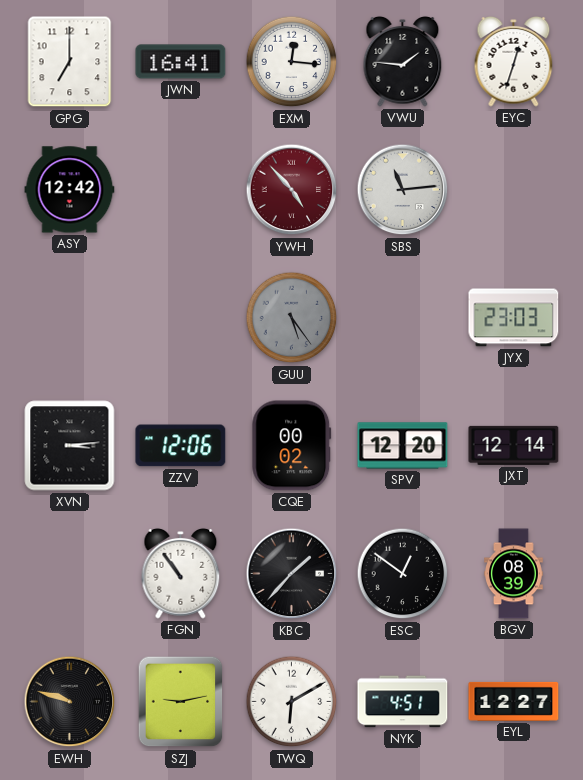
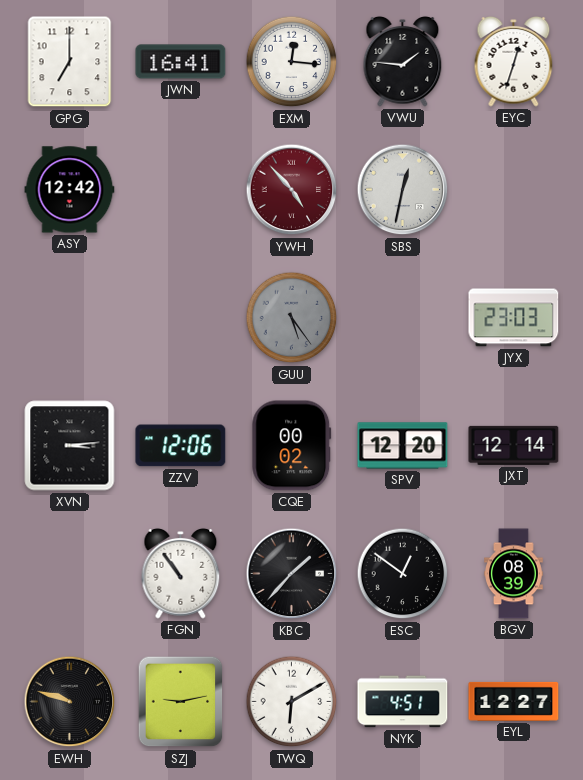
SBS: 11:14 -> 12:32 (403, 190)
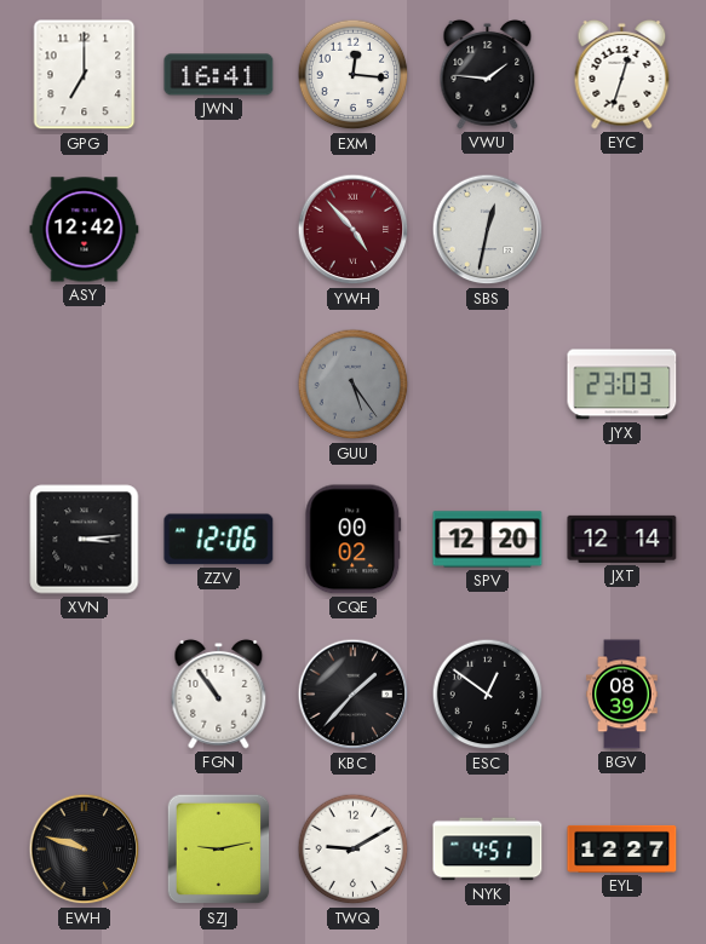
TWQ: 6:10 -> 9:10 (354, 850)
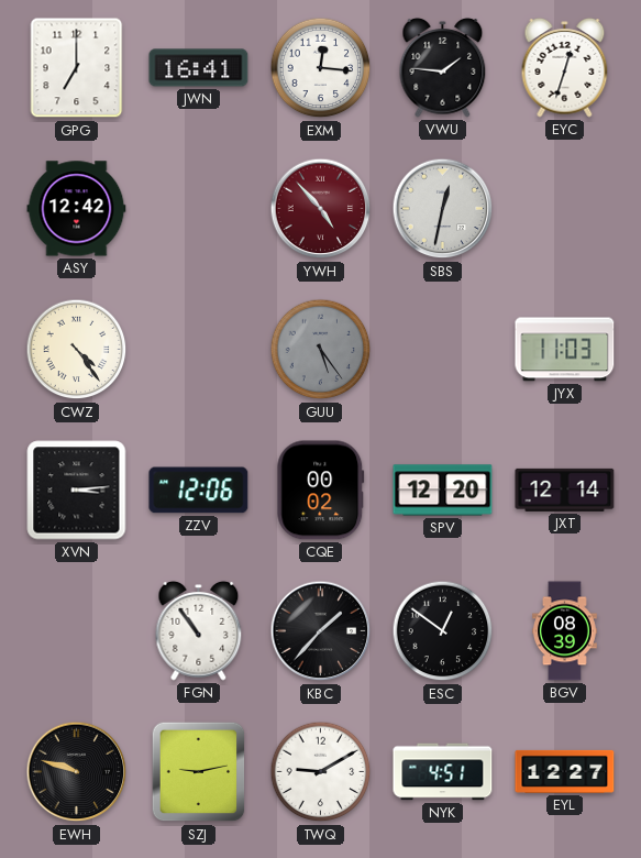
CWZ: none -> 4:24 (77, 350)
JYX: 23:03 -> 11:03 (565, 350)
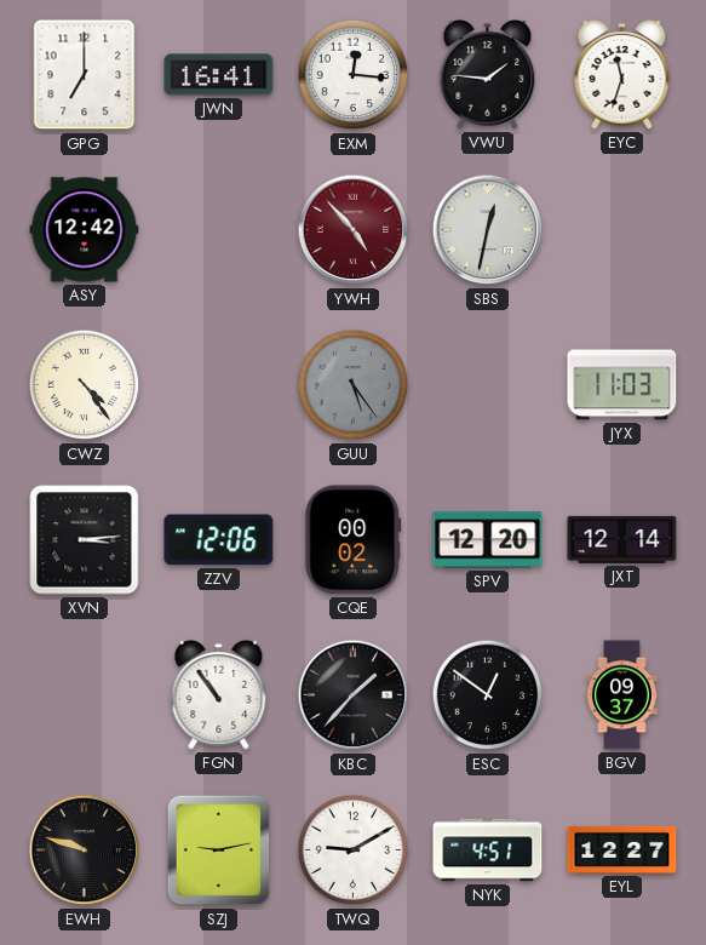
EYC: 12:33 -> 11:33 (622, 75)
BGV: 08:39 -> 09:37 (622, 695)
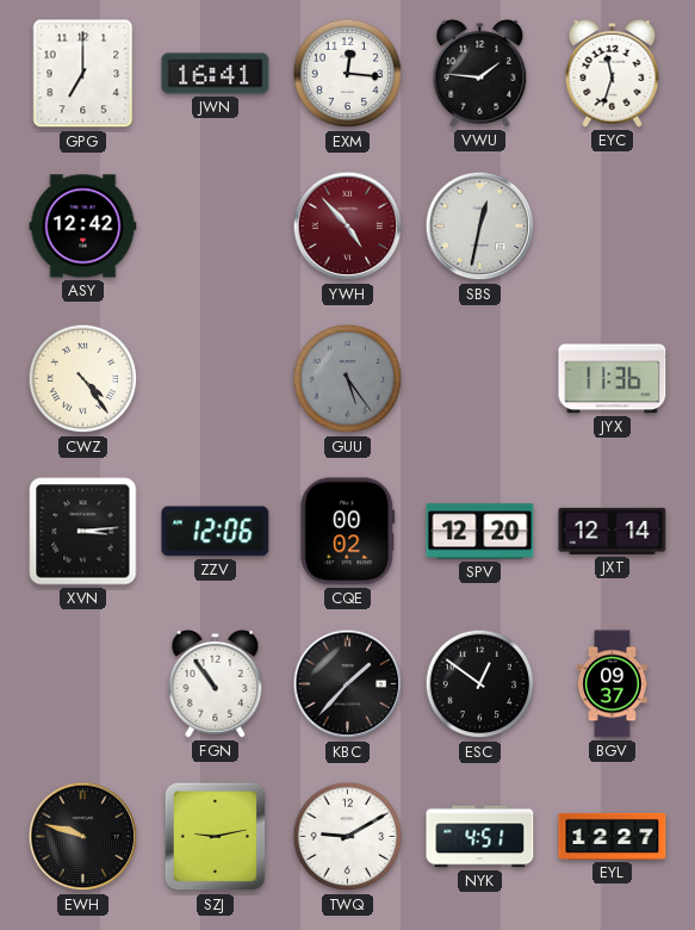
JYX: 11:03 -> 11:36 (613, 379)
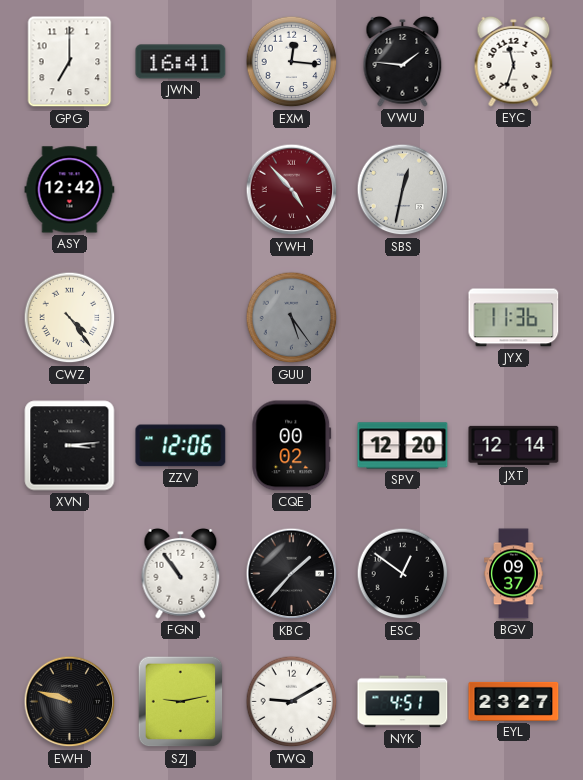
EYL: 12:27 -> 23:27 (514, 701)
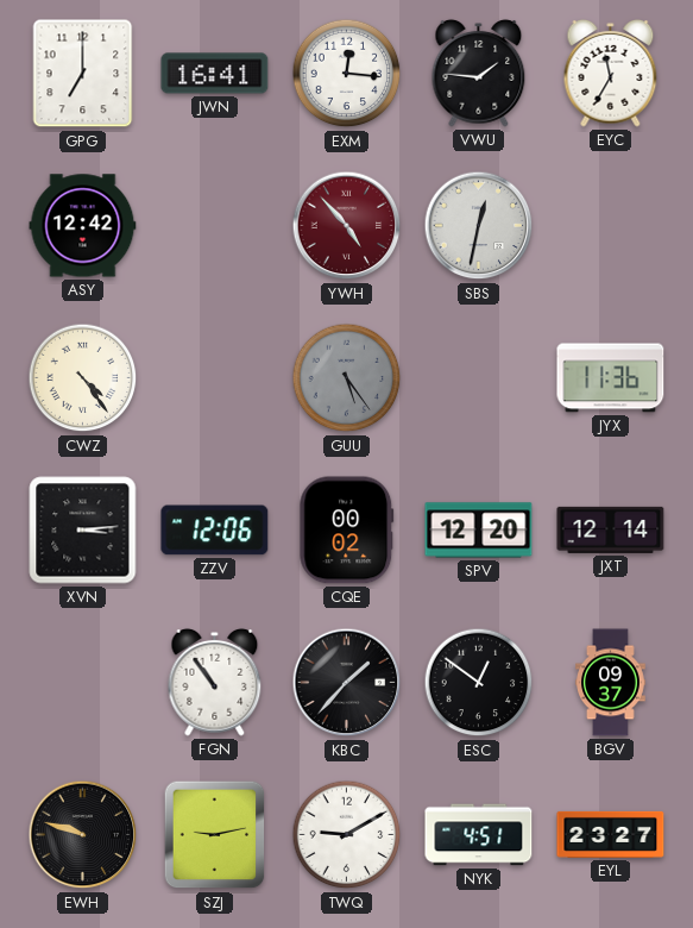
EYC: 11:33 -> 11:35 (611, 74)
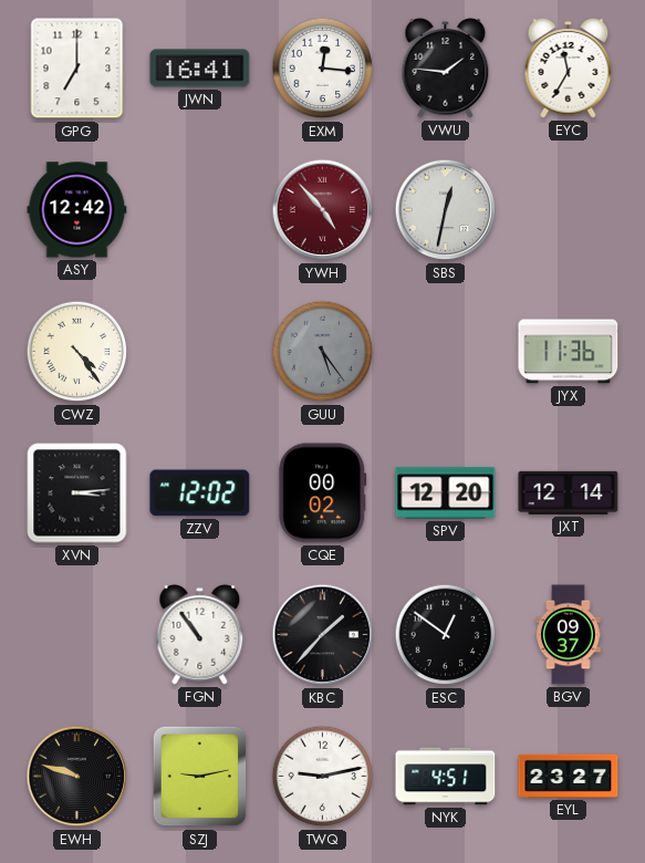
ZZV: 12:06 -> 12:02 (200, 493)
TWQ: 9:10 -> 9:13 (323, 777)
